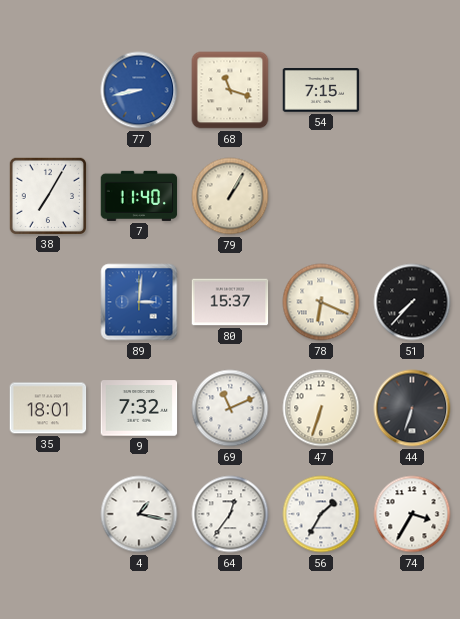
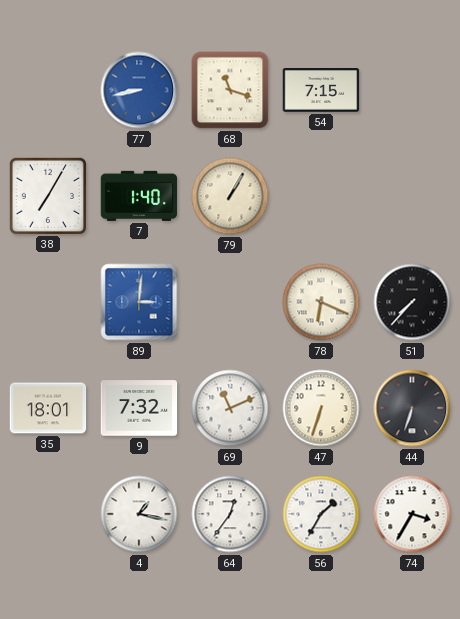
7: 11:40 -> 1:40 (139, 196)
80: 15:37 -> none (230, 302)
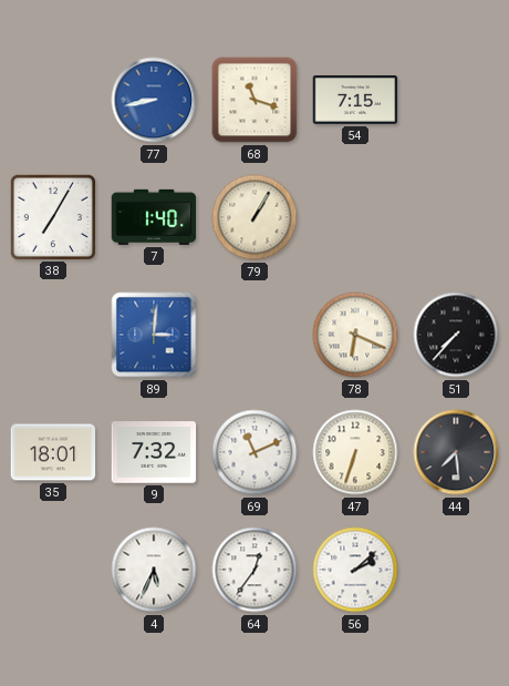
44: 6:33 -> 7:29 (456, 452)
4: 1:17 -> 5:34 (154, 570)
56: 1:35 -> 2:08 (355, 570)
74: 3:35 -> none (412, 514)
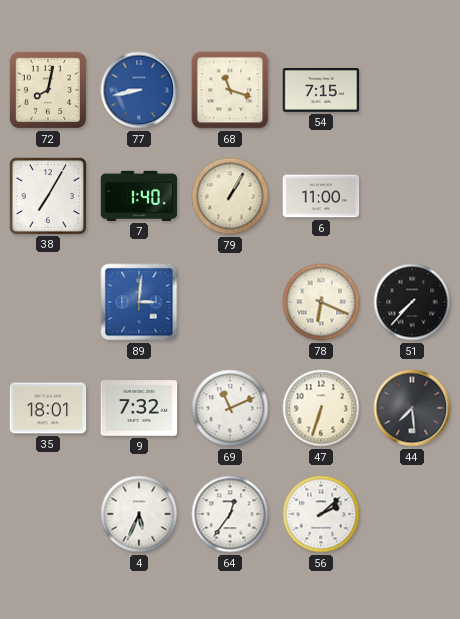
72: none -> 8:02 (48, 90)
6: none -> 11:00 (321, 196)
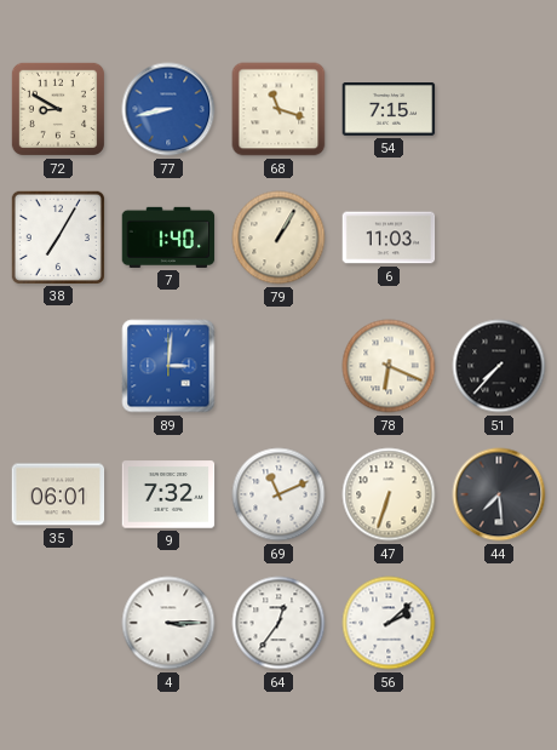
72: 8:02 -> 8:50 (58, 109)
6: 11:00 -> 11:03 (389, 237)
35: 18:01 -> 06:01 (58, 494)
4: 5:34 -> 3:15 (168, 623)
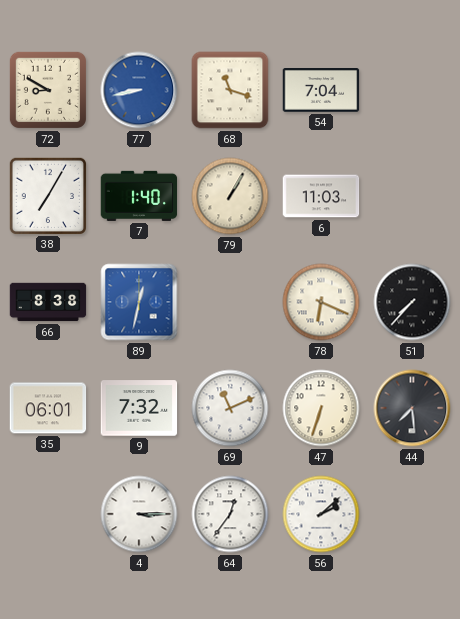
54: 7:15 -> 7:04 (321, 91)
66: none -> 8:38 (48, 302)
89: 3:01 -> 12:32 (139, 302)
